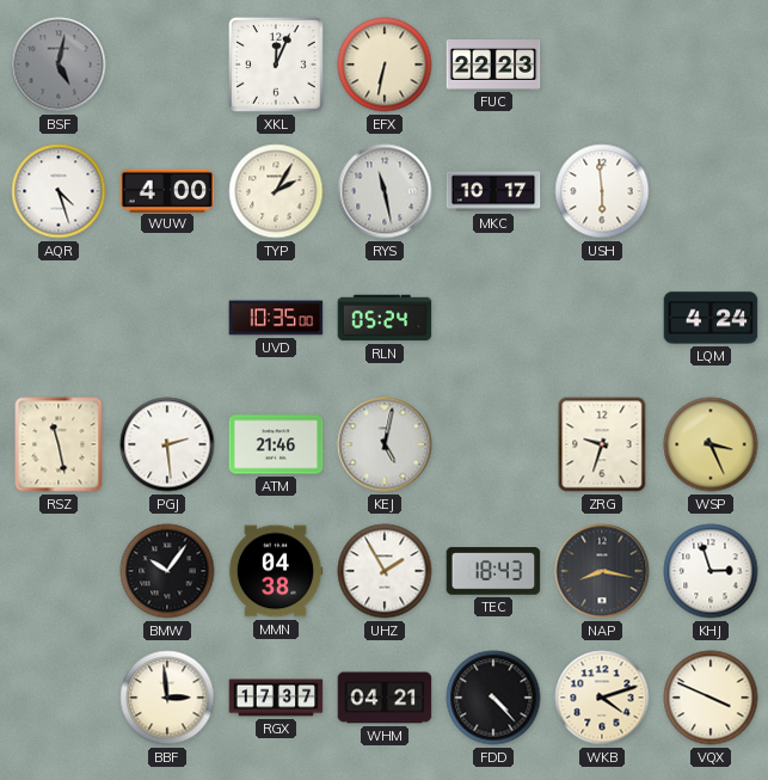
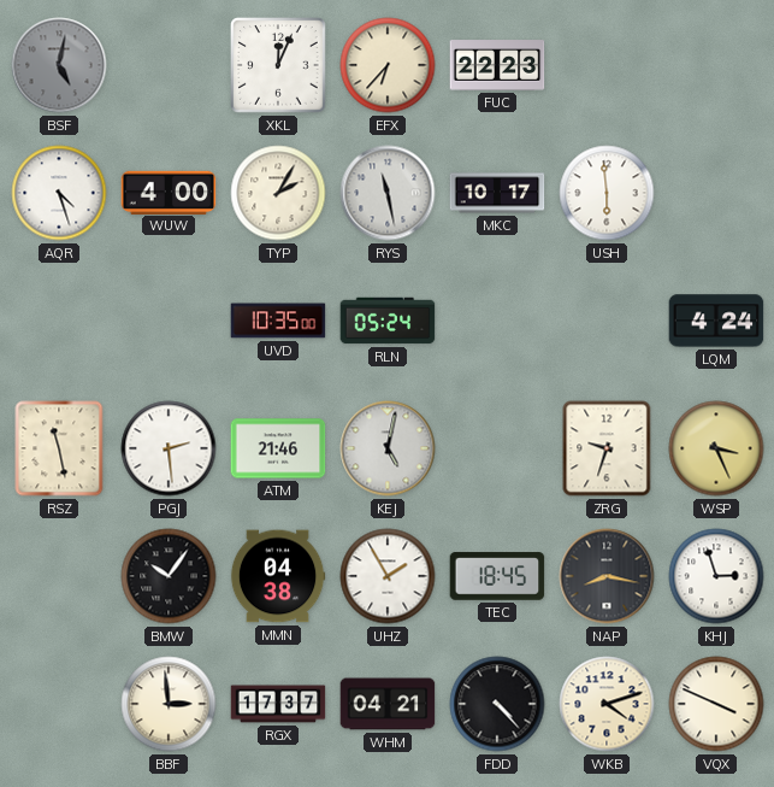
EFX: 6:32 -> 6:37 (388, 65)
TEC: 18:43 -> 18:45 (497, 576)
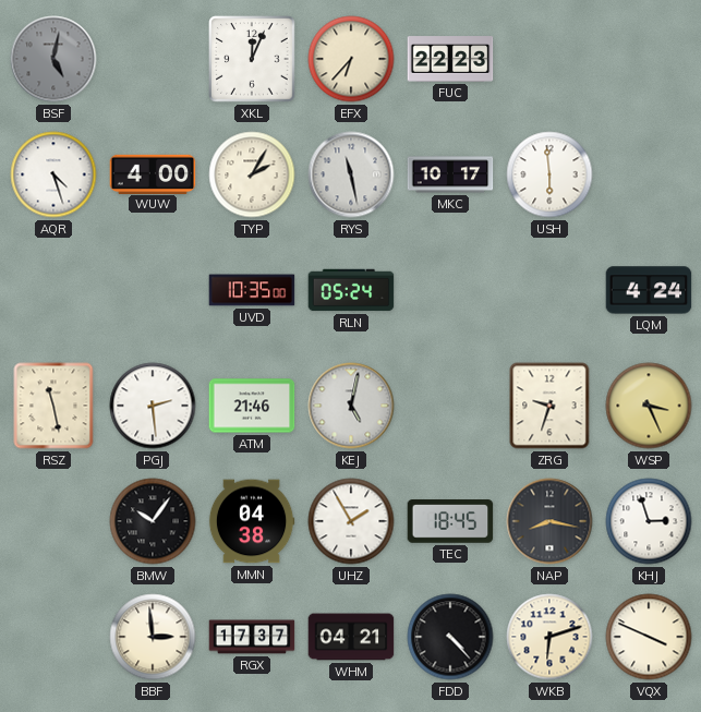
WKB: 4:12 -> 6:12 (549, 637)
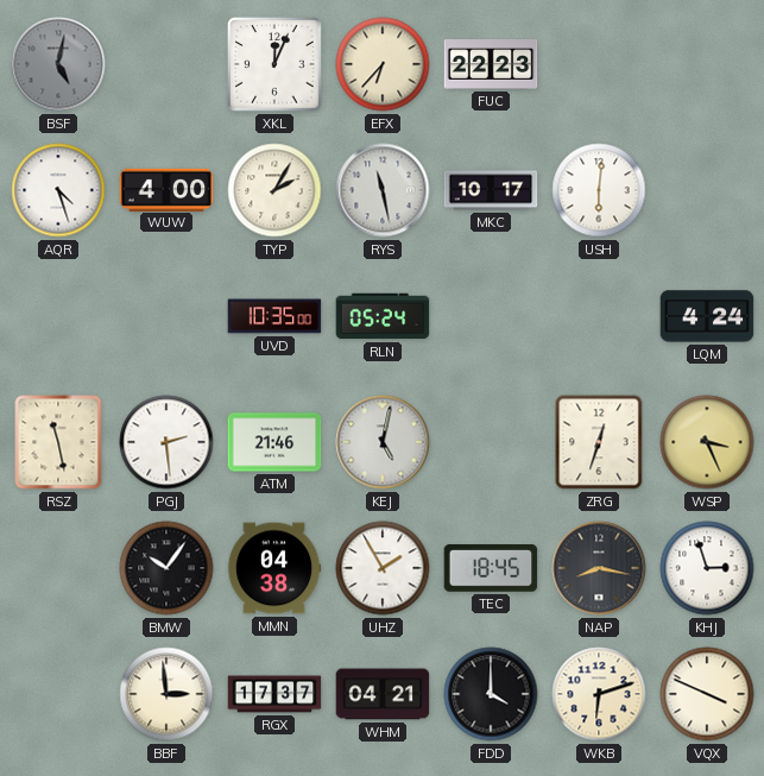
USH: 5:59 -> 6:01 (599, 190)
ZRG: 9:33 -> 12:33 (599, 442)
FDD: 4:23 -> 4:00 (491, 694)
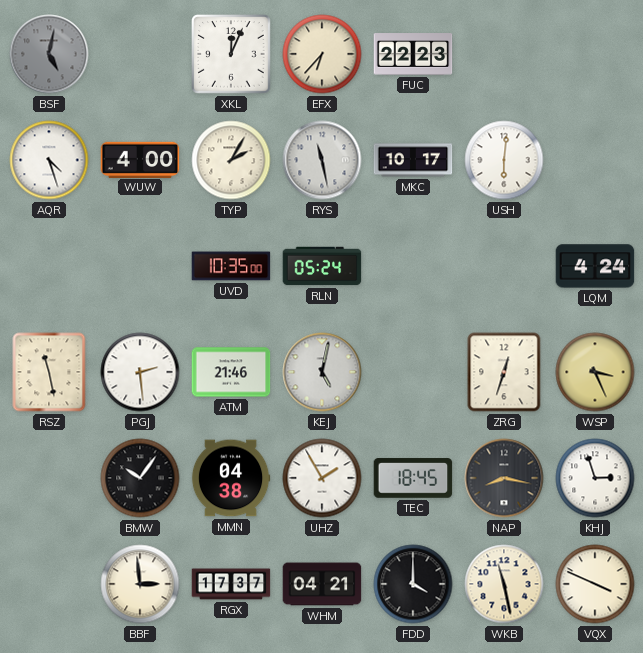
WKB: 6:12 -> 11:28 (504, 584)
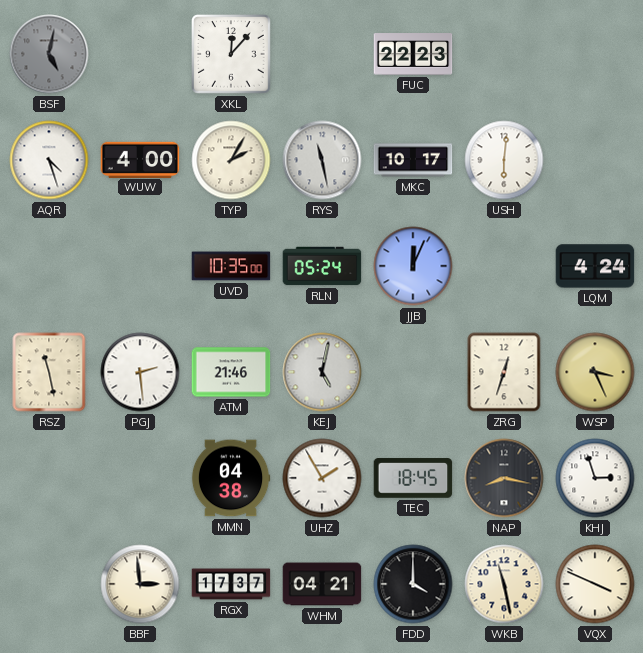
XKL: 12:04 -> 12:07 (231, 54)
EFX: 6:37 -> none (322, 54)
JJB: none -> 12:04 (413, 266)
BMW: 10:06 -> none (140, 478)
